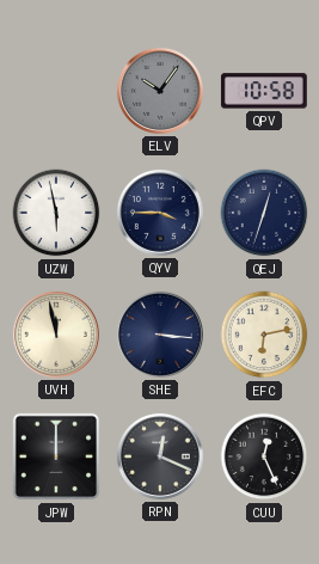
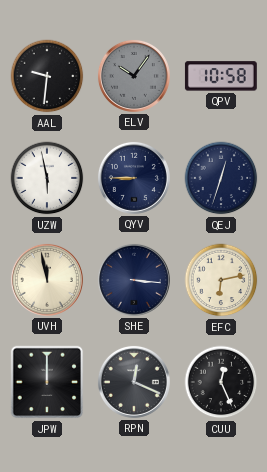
AAL: none -> 9:31 (47, 76)
QYV: 3:45 -> 8:45 (134, 178)
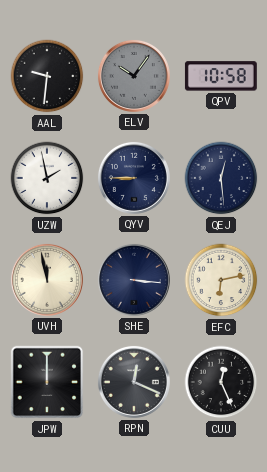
UZW: 5:58 -> 1:58 (47, 178)
QEJ: 12:33 -> 12:29 (221, 178)
